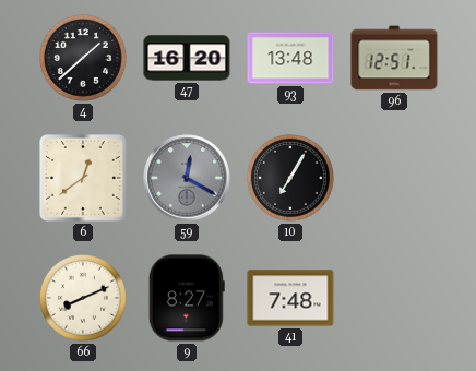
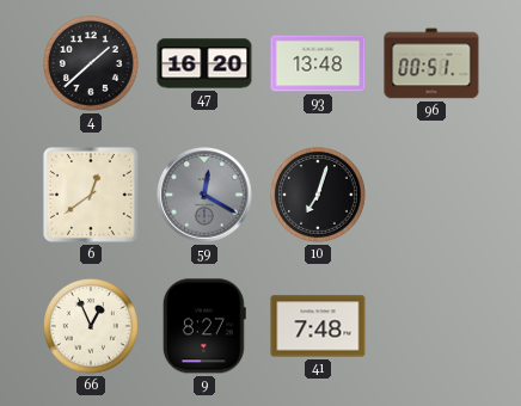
96: 12:51 -> 00:51 (431, 63)
10: 7:05 -> 7:03 (318, 195)
66: 8:11 -> 12:56 (91, 326)
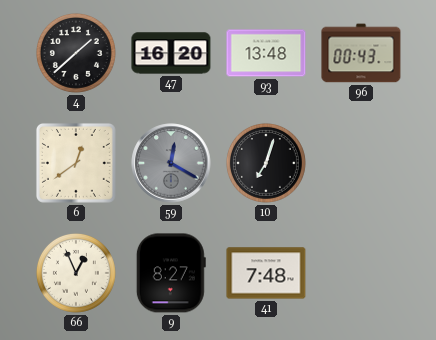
96: 00:51 -> 00:43 (361, 53)
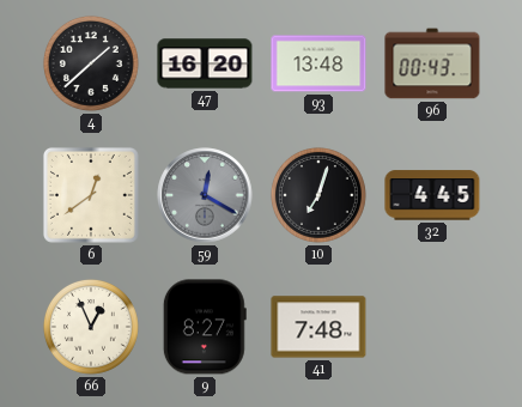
32: none -> 4:45 (432, 195)
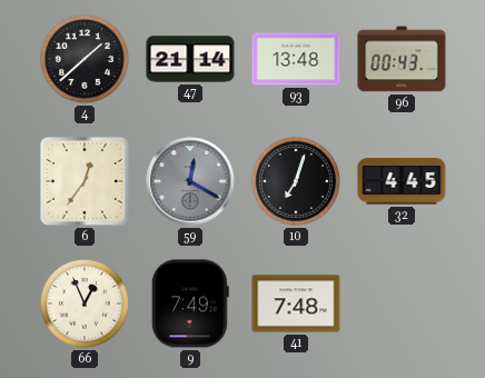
47: 16:20 -> 21:14 (190, 59)
6: 12:39 -> 12:36 (85, 181)
9: 8:27 -> 7:49 (190, 304)
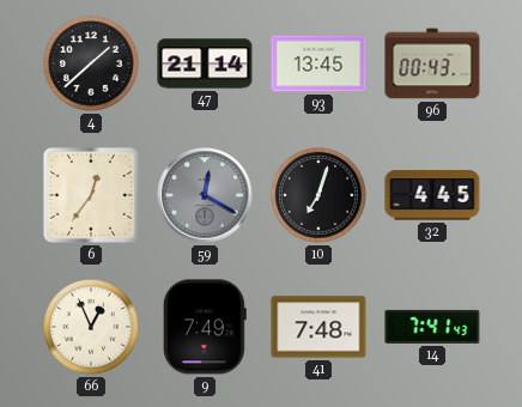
93: 13:48 -> 13:45 (318, 63)
14: none -> 7:41 (432, 327)
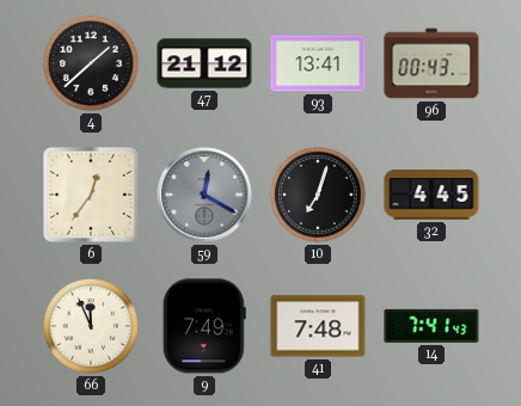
47: 21:14 -> 21:12 (204, 63)
93: 13:45 -> 13:41 (318, 63)
66: 12:56 -> 11:56 (91, 326)
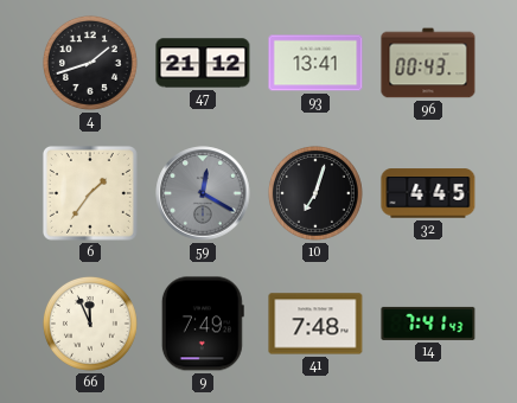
4: 1:38 -> 1:42 (90, 63)
6: 12:36 -> 1:36 (90, 193)
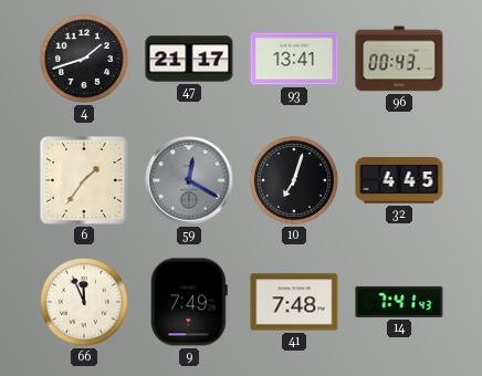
47: 21:12 -> 21:17 (189, 59)
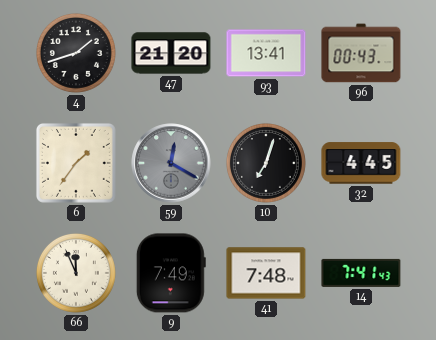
47: 21:17 -> 21:20 (171, 53)
